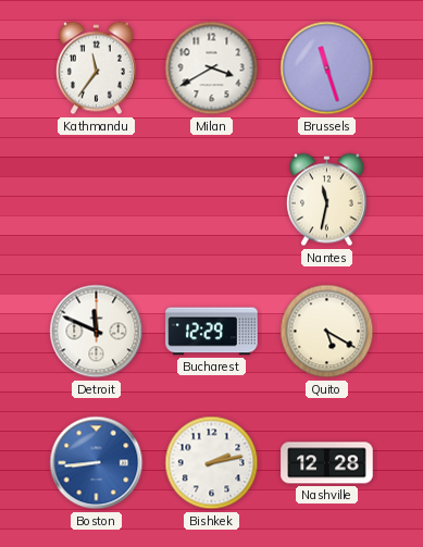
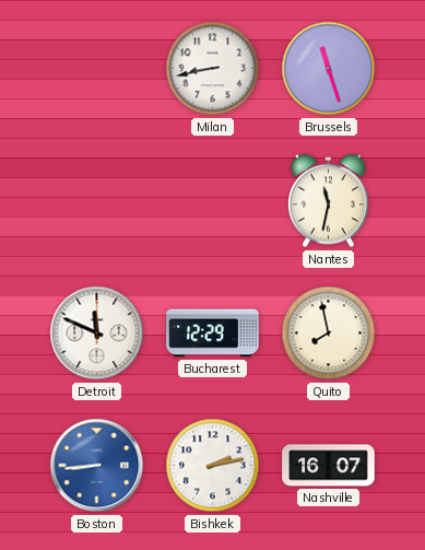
Kathmandu: 11:36 -> none (96, 69)
Milan: 3:40 -> 8:43 (213, 69)
Quito: 5:20 -> 7:58 (329, 333)
Nashville: 12:28 -> 16:07 (329, 466)
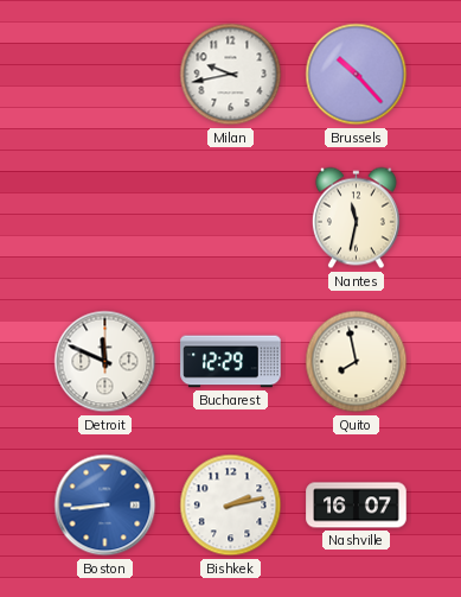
Milan: 8:43 -> 9:43 (231, 75)
Brussels: 11:27 -> 10:23 (357, 75)
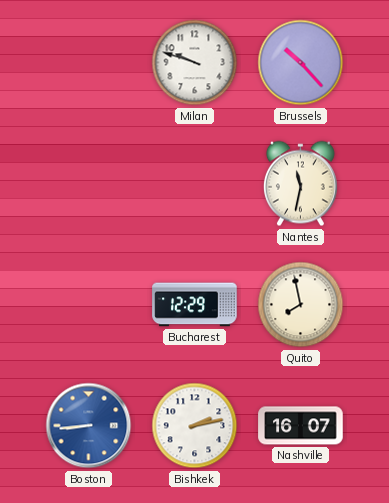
Milan: 9:43 -> 9:48 (195, 63)
Detroit: 11:49 -> none (105, 362)
